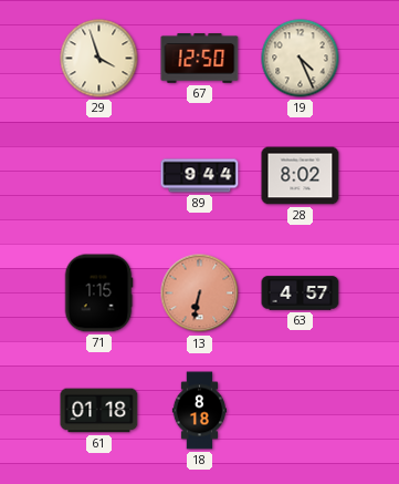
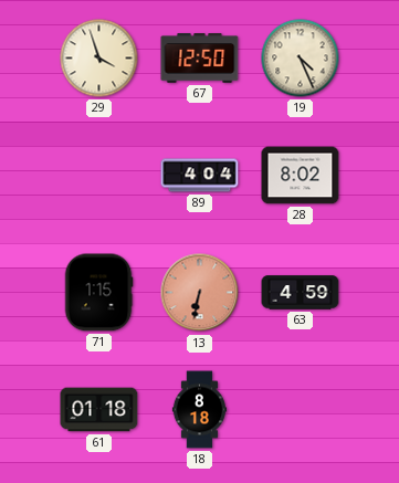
89: 9:44 -> 4:04 (200, 176)
63: 4:57 -> 4:59 (301, 293)
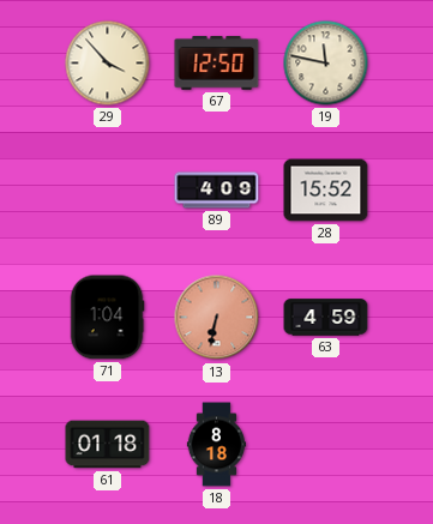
29: 3:57 -> 3:53 (108, 64)
19: 4:26 -> 11:47 (326, 64)
89: 4:04 -> 4:09 (217, 191)
28: 8:02 -> 15:52 (326, 191)
71: 1:15 -> 1:04 (107, 318)
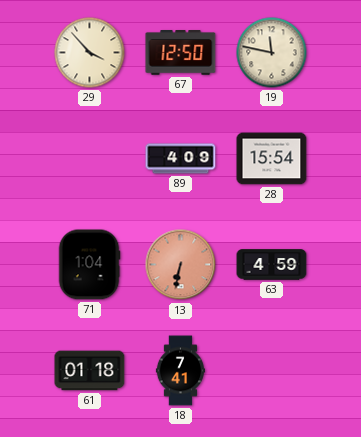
28: 15:52 -> 15:54 (272, 159)
18: 8:18 -> 7:41 (181, 371)
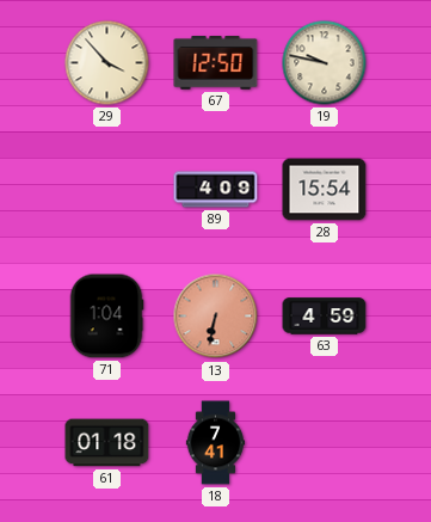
19: 11:47 -> 9:47 (325, 63)
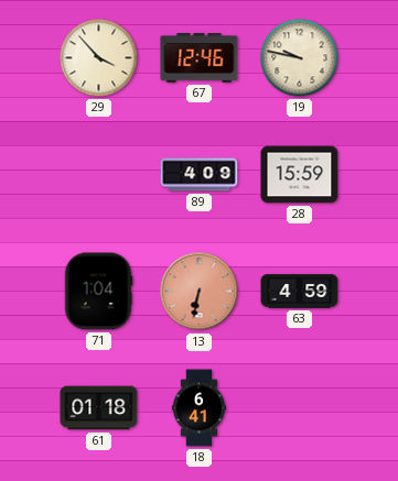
67: 12:50 -> 12:46 (200, 58)
28: 15:54 -> 15:59 (300, 175)
18: 7:41 -> 6:41 (200, 408)
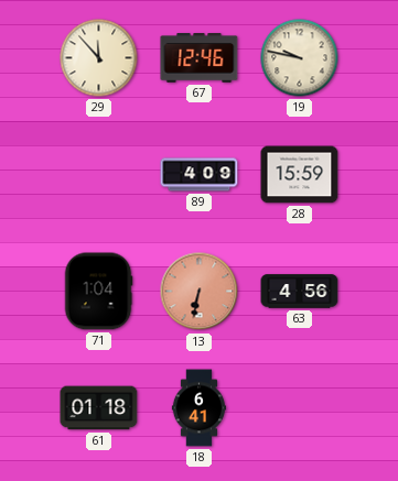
29: 3:53 -> 11:53 (99, 58)
63: 4:59 -> 4:56 (300, 292)
